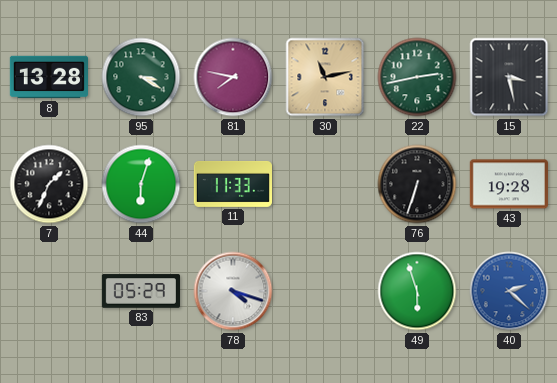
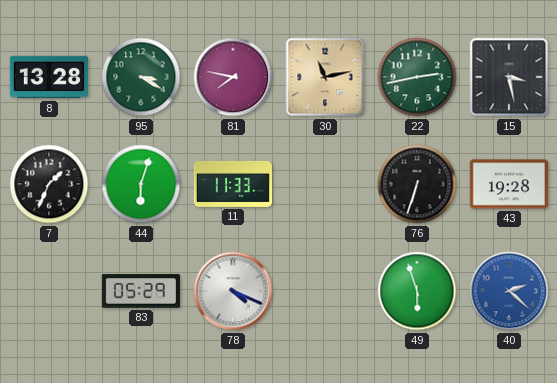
78: 4:18 -> 4:19 (233, 291)
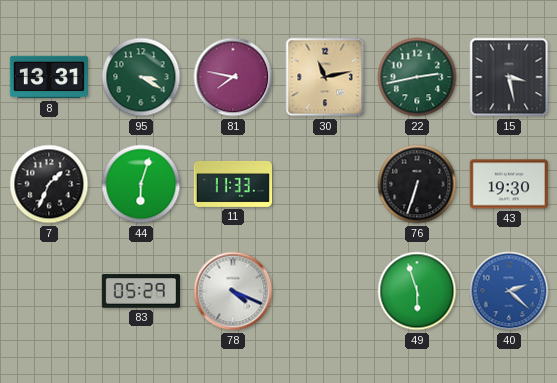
8: 13:28 -> 13:31 (48, 77)
43: 19:28 -> 19:30 (509, 184)
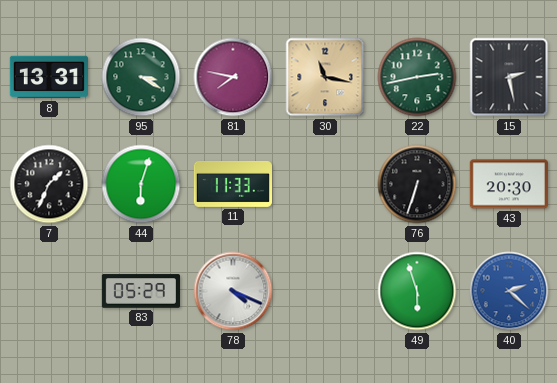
30: 11:13 -> 11:17 (325, 77)
15: 3:28 -> 2:28 (509, 77)
43: 19:30 -> 20:30 (509, 184)
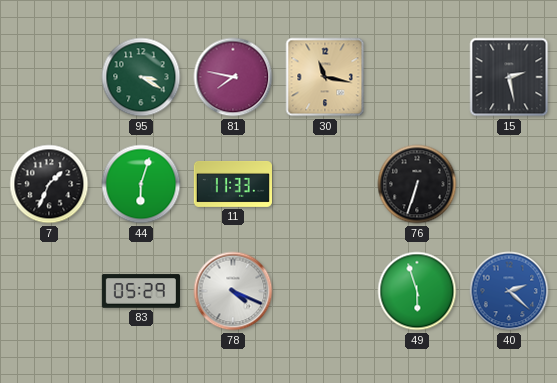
8: 13:31 -> none (48, 77)
22: 2:43 -> none (417, 77)
43: 20:30 -> none (509, 184)
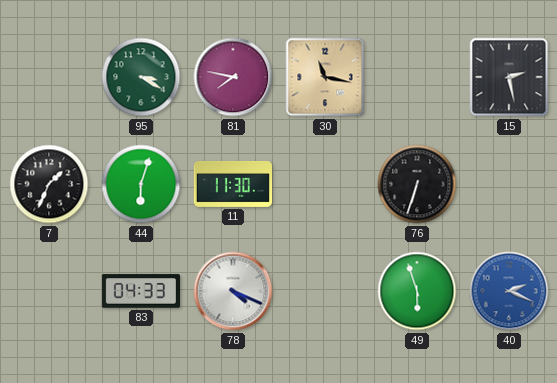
11: 11:33 -> 11:30 (232, 184)
83: 05:29 -> 04:33 (140, 291)
40: 2:22 -> 2:19 (509, 291)
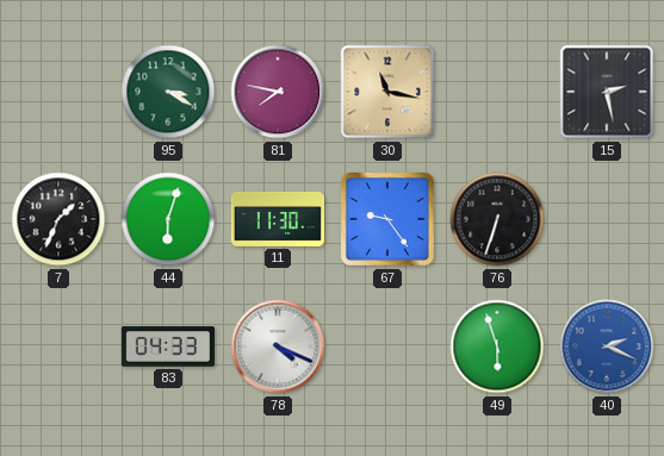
67: none -> 9:24 (387, 219)
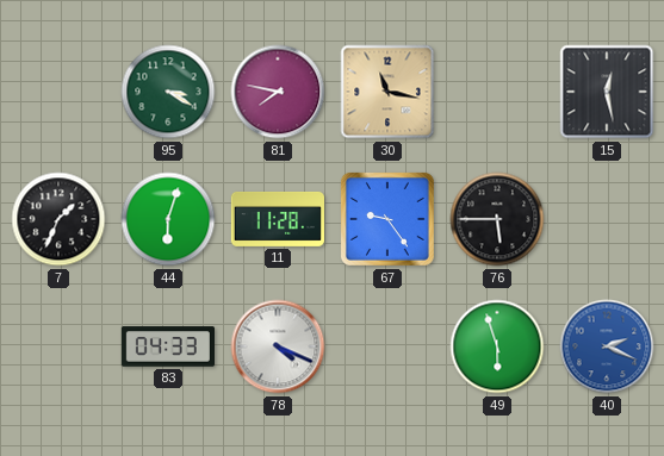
15: 2:28 -> 12:28 (607, 92)
11: 11:30 -> 11:28 (277, 219)
76: 6:33 -> 5:45 (497, 219)
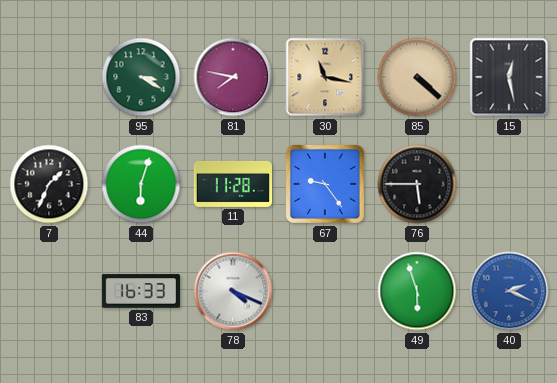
85: none -> 4:22 (417, 77)
83: 04:33 -> 16:33 (140, 291)
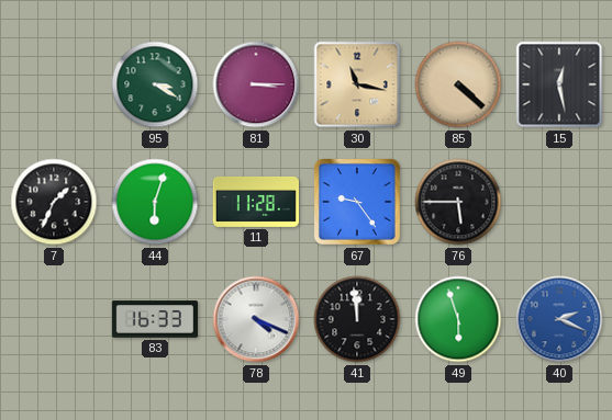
81: 7:47 -> 3:15 (256, 84)
41: none -> 11:59 (357, 319)
